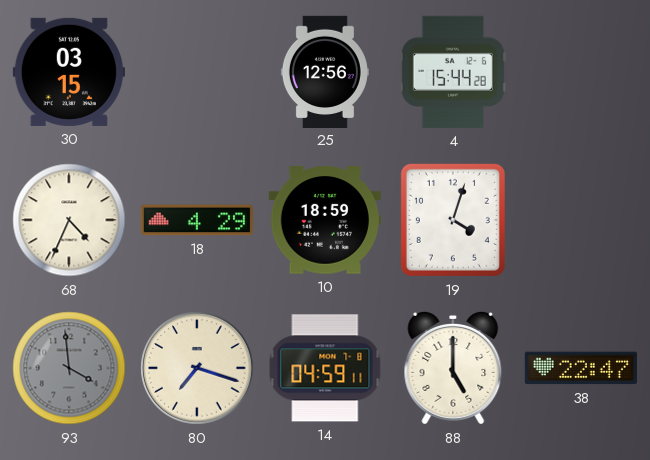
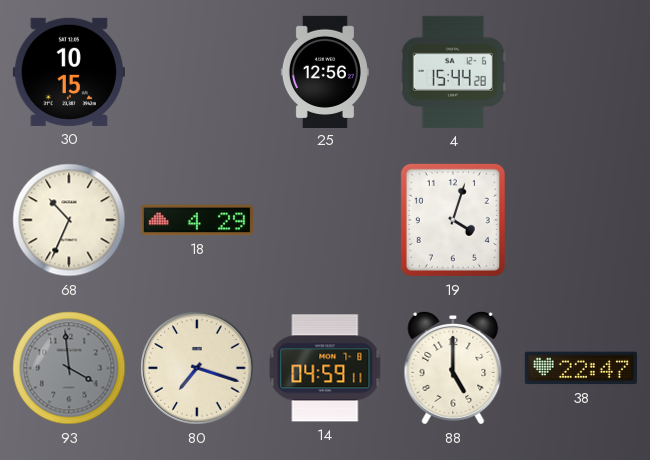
30: 03:15 -> 10:15 (69, 72)
68: 4:34 -> 10:34 (69, 220)
10: 18:59 -> none (325, 220)
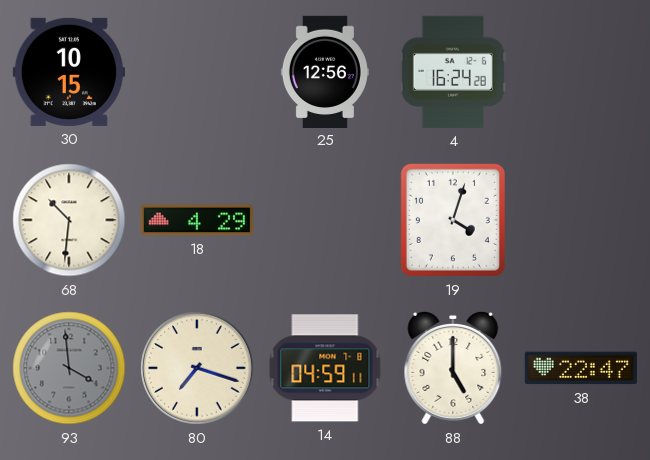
4: 15:44 -> 16:24 (453, 72)
68: 10:34 -> 10:31 (69, 220)
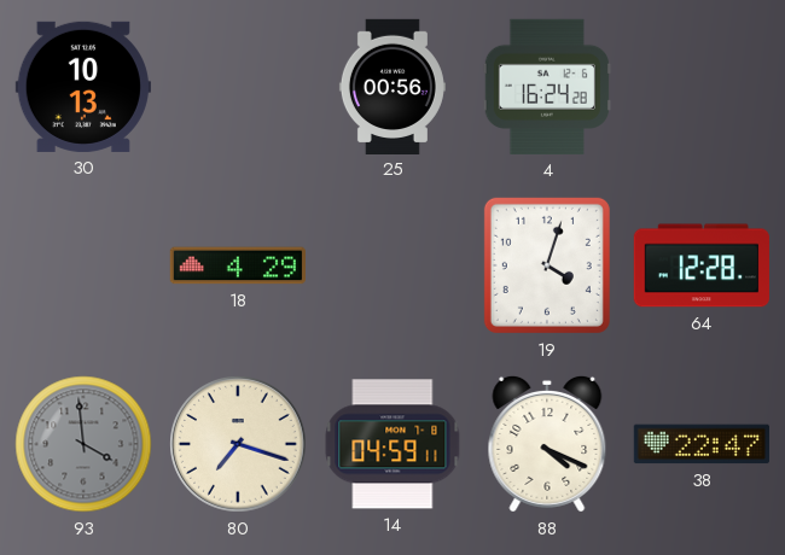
30: 10:15 -> 10:13 (83, 87)
25: 12:56 -> 00:56 (392, 86)
68: 10:31 -> none (69, 220)
64: none -> 12:28 (702, 265)
88: 5:00 -> 4:19 (547, 444)
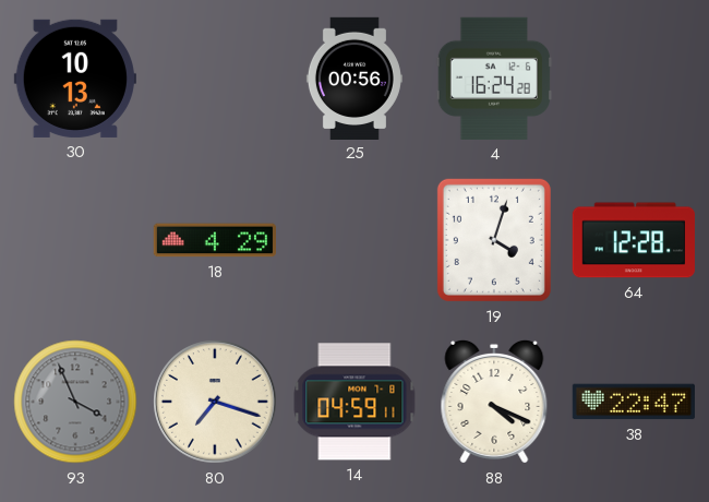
93: 3:59 -> 3:56 (75, 402)
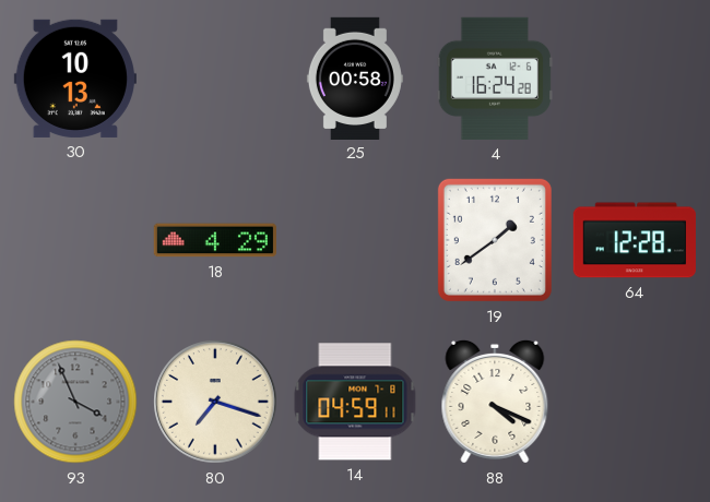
25: 00:56 -> 00:58 (355, 77)
19: 4:03 -> 1:39 (495, 240)
38: 22:47 -> none (634, 402)
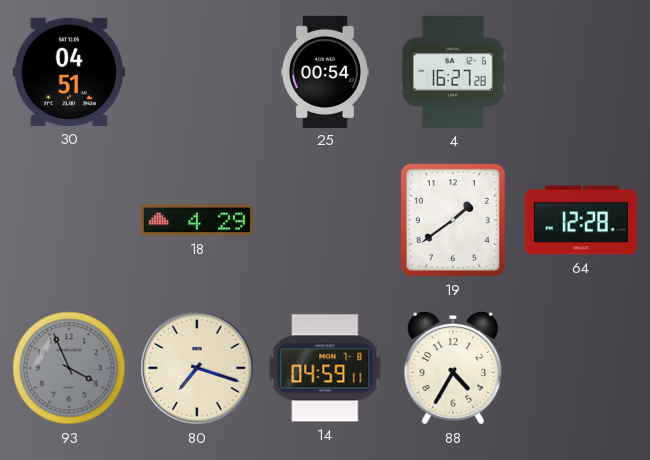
30: 10:13 -> 04:51 (69, 72)
25: 00:58 -> 00:54 (325, 71)
4: 16:24 -> 16:27 (453, 72)
88: 4:19 -> 4:35 (453, 368)
